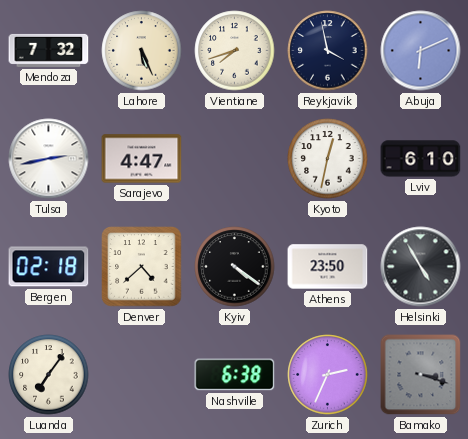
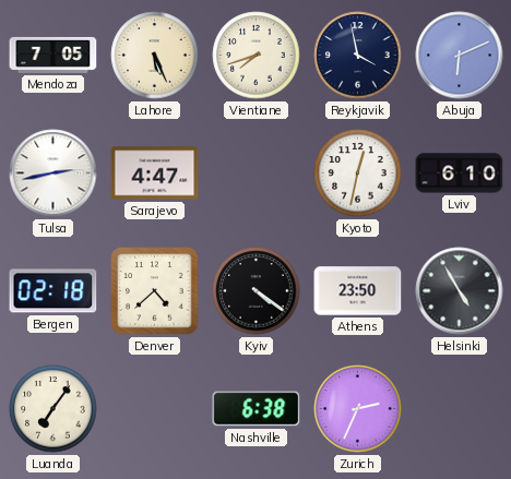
Mendoza: 7:32 -> 7:05 (54, 55)
Bamako: 3:18 -> none (421, 375)
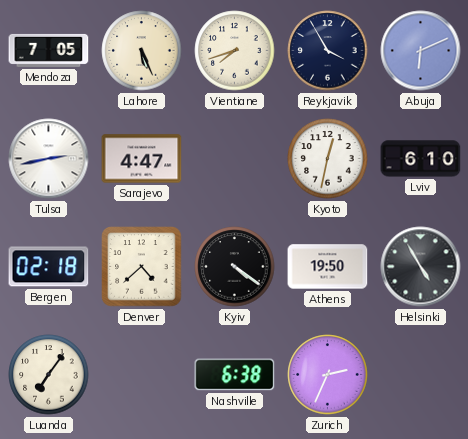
Reykjavik: 3:58 -> 3:55 (328, 51)
Athens: 23:50 -> 19:50 (328, 267)
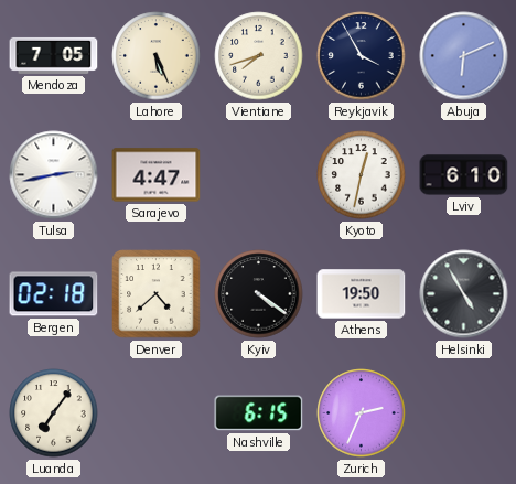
Nashville: 6:38 -> 6:15 (259, 413)
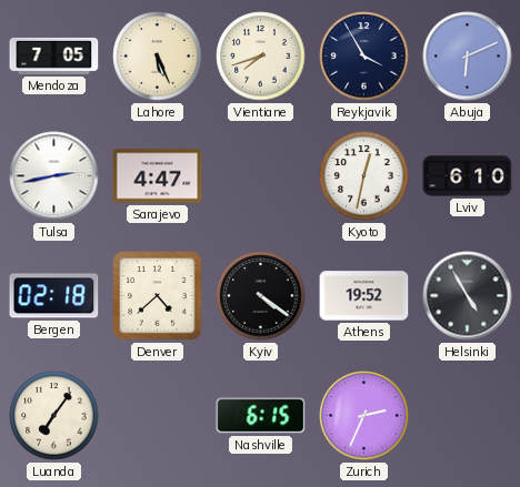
Athens: 19:50 -> 19:52 (364, 296)
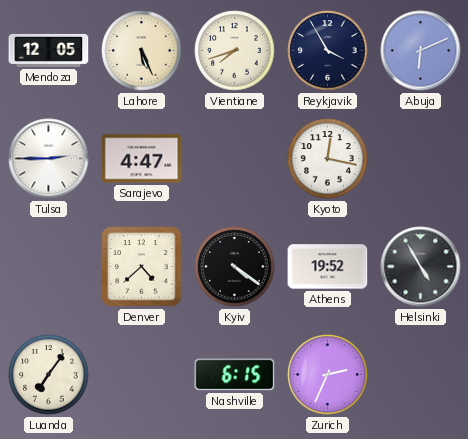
Mendoza: 7:05 -> 12:05 (49, 50)
Tulsa: 2:43 -> 2:45 (49, 159)
Kyoto: 12:32 -> 12:17 (328, 159)
Lviv: 6:10 -> none (468, 176)
Bergen: 02:18 -> none (54, 296)
